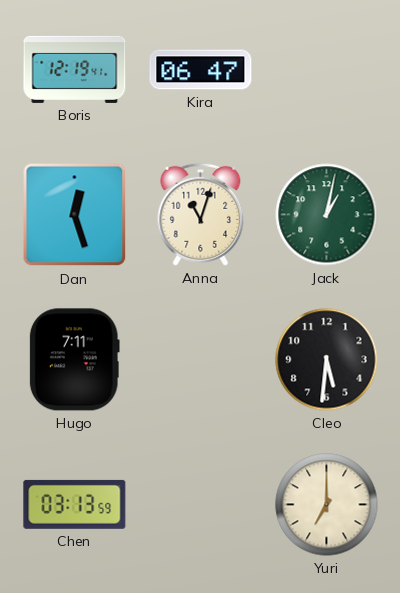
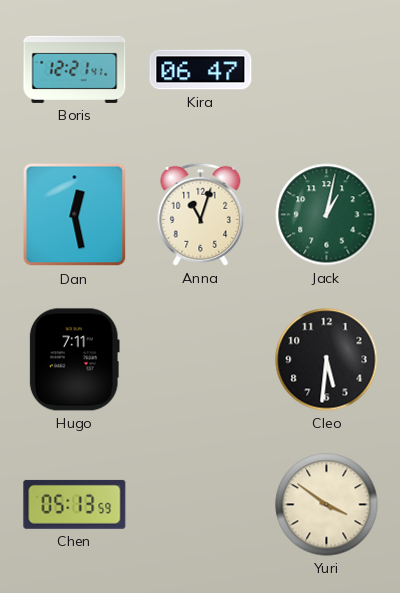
Boris: 12:19 -> 12:21 (75, 69)
Dan: 12:27 -> 12:28 (75, 215)
Chen: 03:13 -> 05:13 (75, 504)
Yuri: 7:00 -> 3:51 (327, 505)
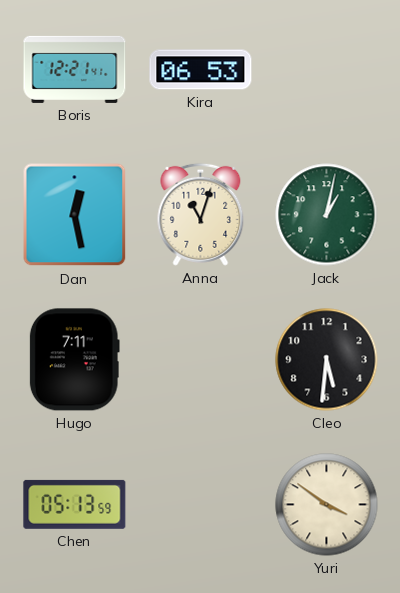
Kira: 06:47 -> 06:53 (201, 70)
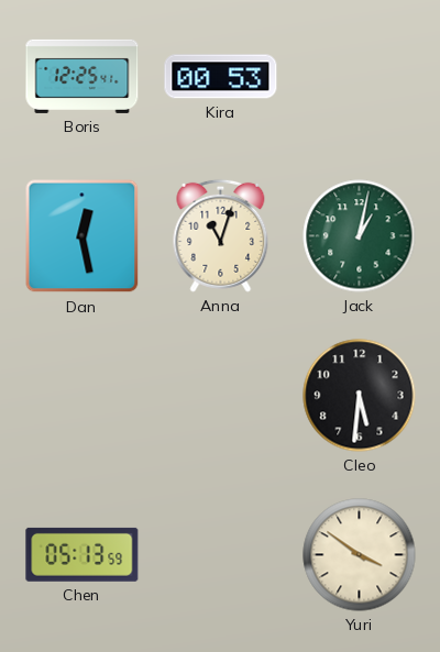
Boris: 12:21 -> 12:25 (82, 76)
Kira: 06:53 -> 00:53 (221, 77)
Hugo: 7:11 -> none (74, 360)
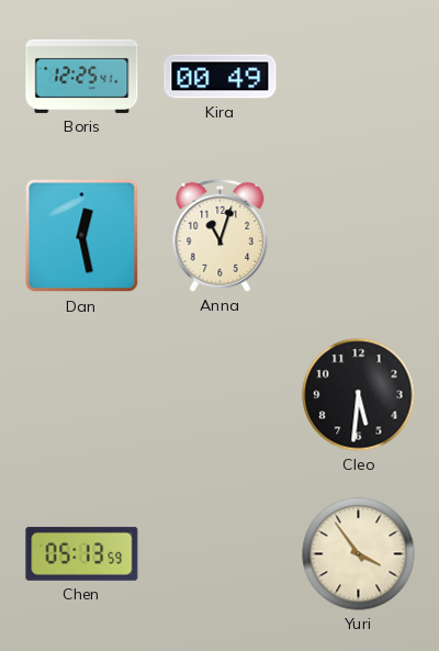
Kira: 00:53 -> 00:49 (221, 77)
Jack: 1:02 -> none (360, 236)
Yuri: 3:51 -> 3:54 (359, 554)
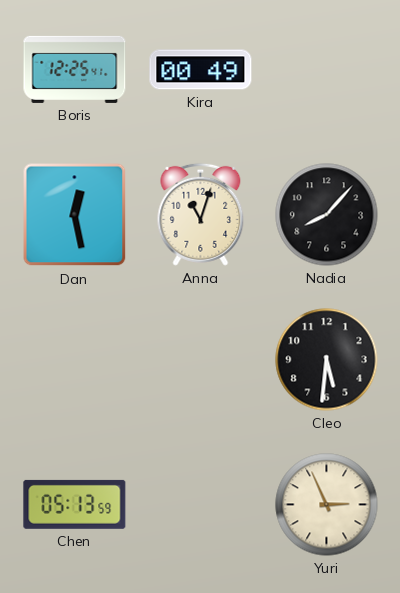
Nadia: none -> 8:07 (327, 215)
Yuri: 3:54 -> 2:56 (327, 505)
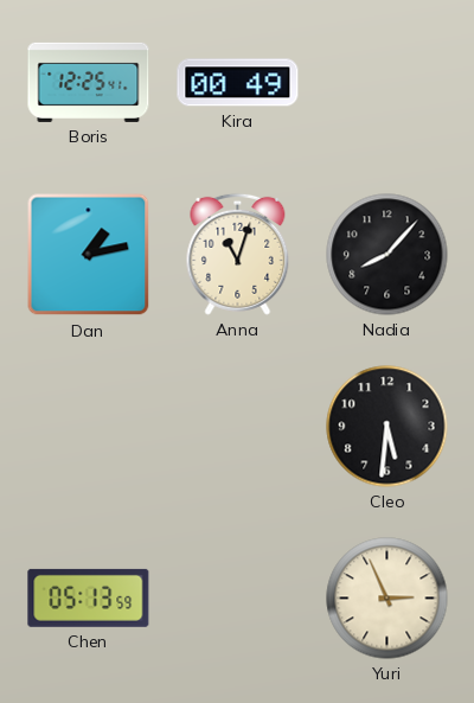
Dan: 12:28 -> 1:13 (89, 255)
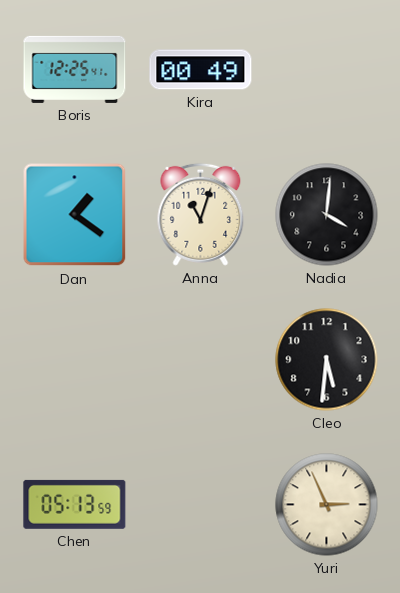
Dan: 1:13 -> 1:21 (75, 215)
Nadia: 8:07 -> 4:01 (327, 215)
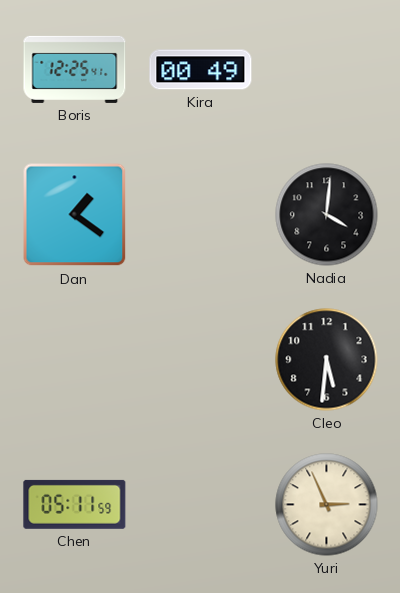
Anna: 11:03 -> none (201, 214)
Chen: 05:13 -> 05:11 (75, 504)
